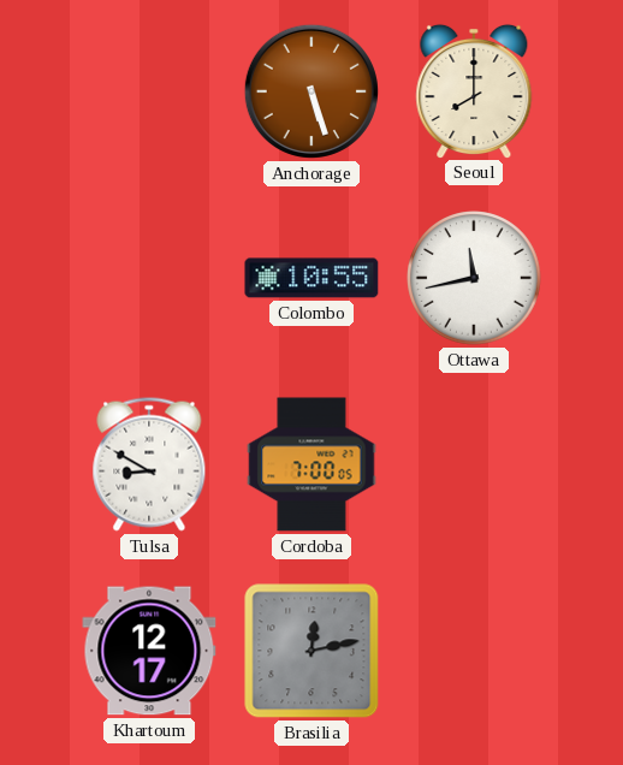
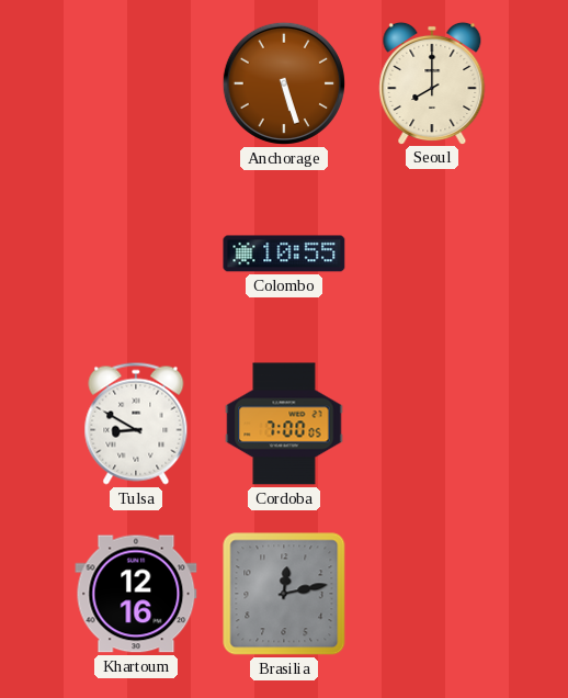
Ottawa: 11:43 -> none (474, 278)
Khartoum: 12:17 -> 12:16 (136, 594)
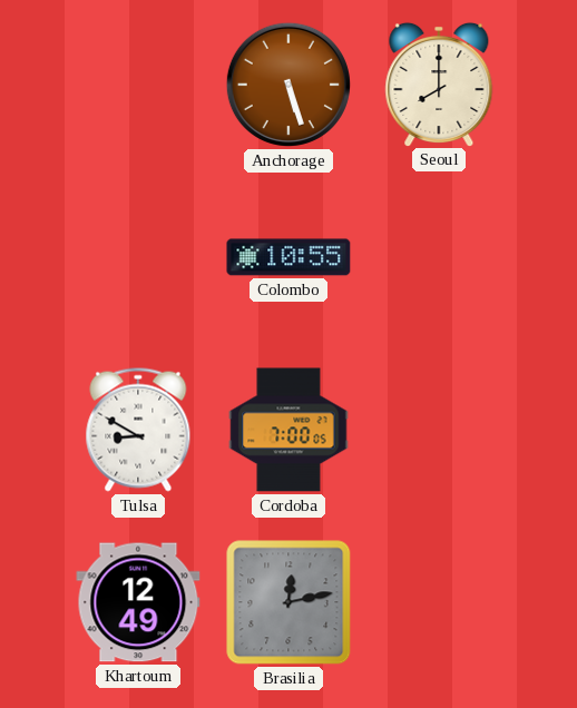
Khartoum: 12:16 -> 12:49 (138, 602)
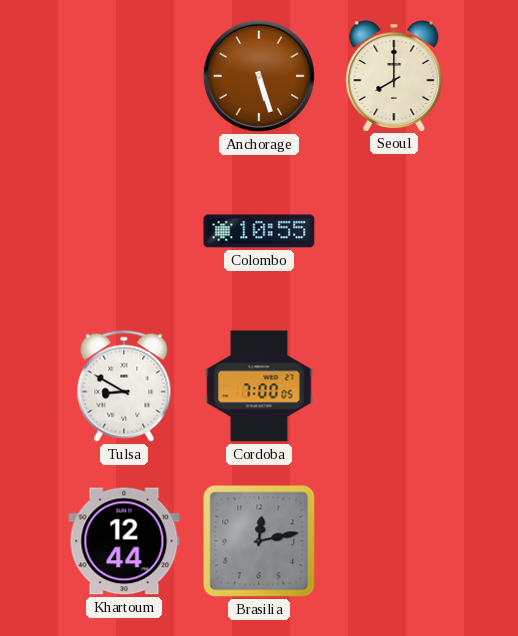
Khartoum: 12:49 -> 12:44 (124, 541)
